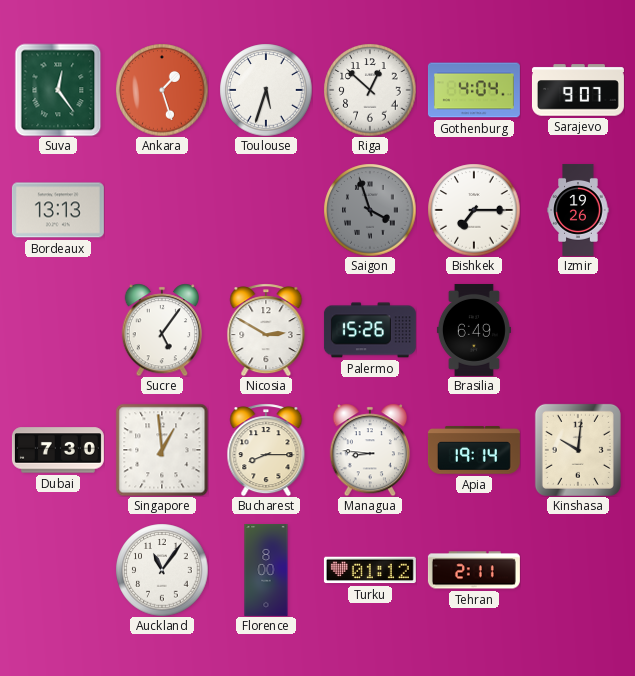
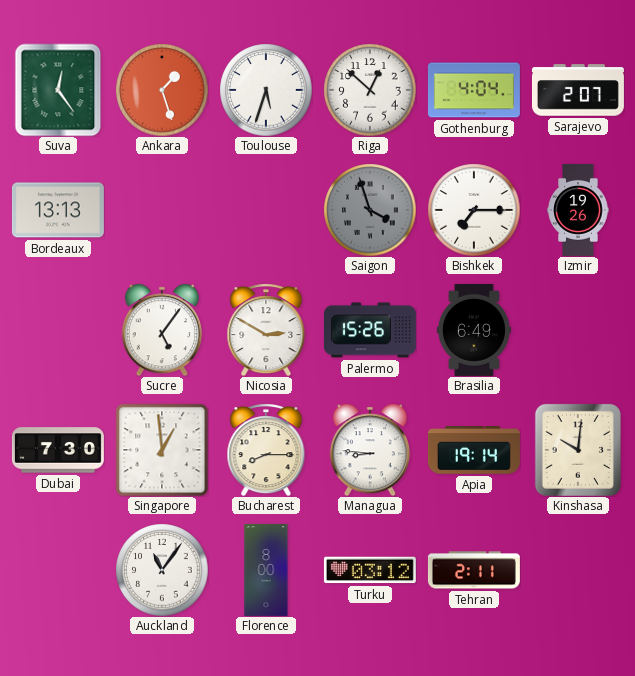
Sarajevo: 9:07 -> 2:07 (578, 90)
Turku: 01:12 -> 03:12 (370, 570)
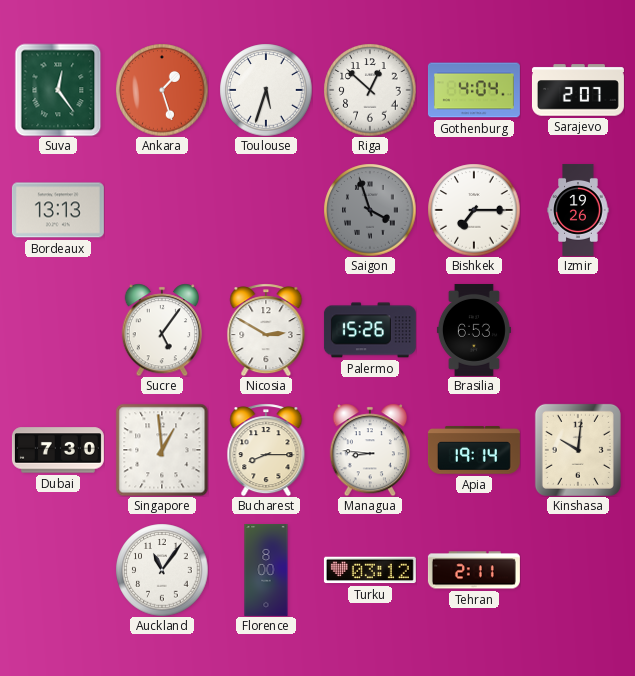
Brasilia: 6:49 -> 6:53 (474, 330)
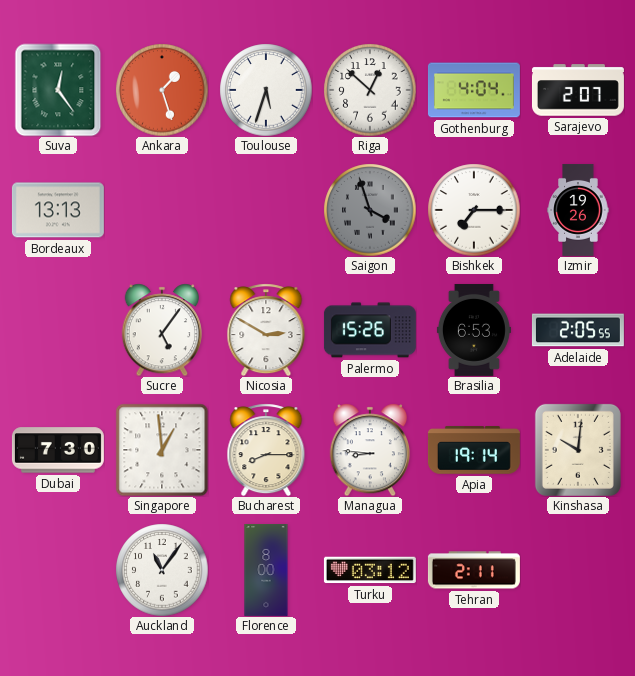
Adelaide: none -> 2:05 (578, 330)
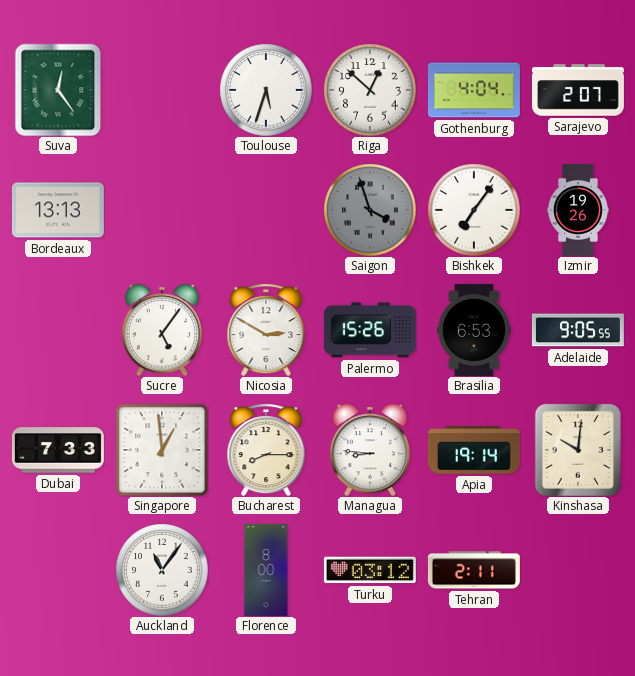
Ankara: 1:27 -> none (162, 90)
Bishkek: 7:15 -> 7:06 (474, 210)
Adelaide: 2:05 -> 9:05 (578, 330)
Dubai: 7:30 -> 7:33 (58, 450)
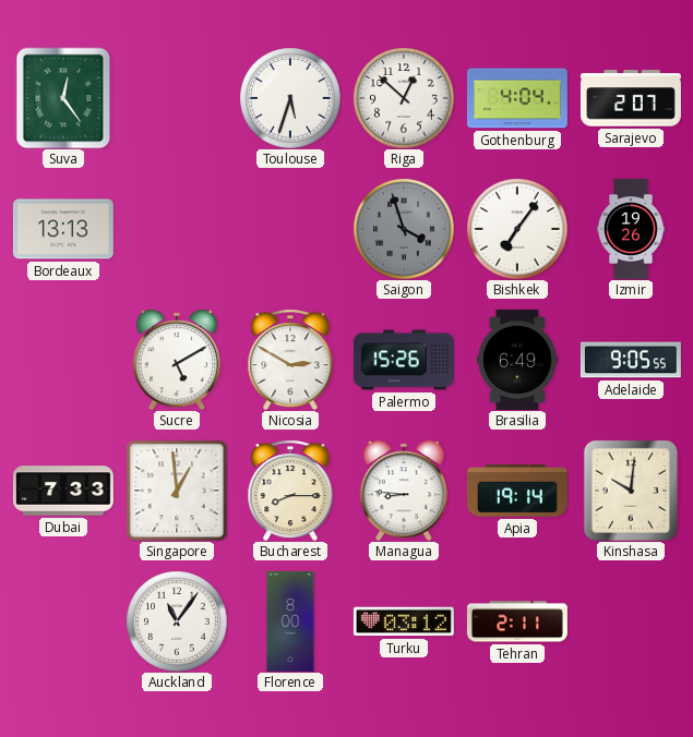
Sucre: 5:06 -> 5:10 (176, 360)
Brasilia: 6:53 -> 6:49 (517, 360)
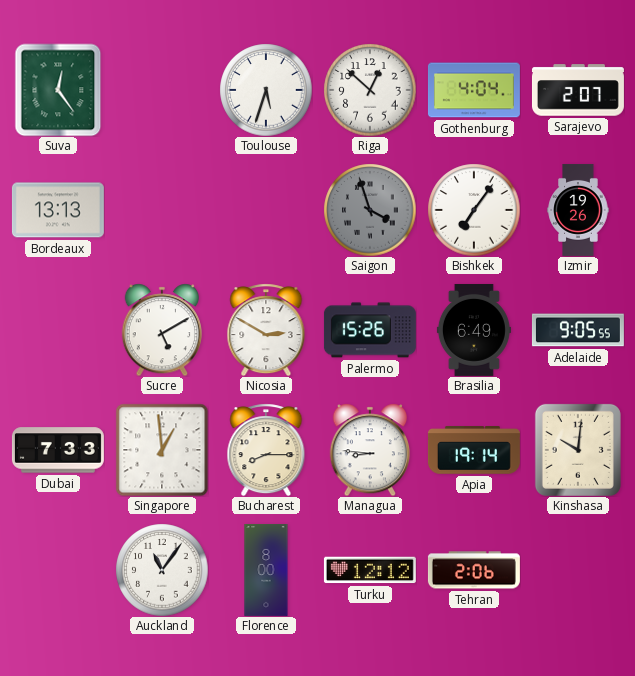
Turku: 03:12 -> 12:12 (370, 570)
Tehran: 2:11 -> 2:06 (474, 570)
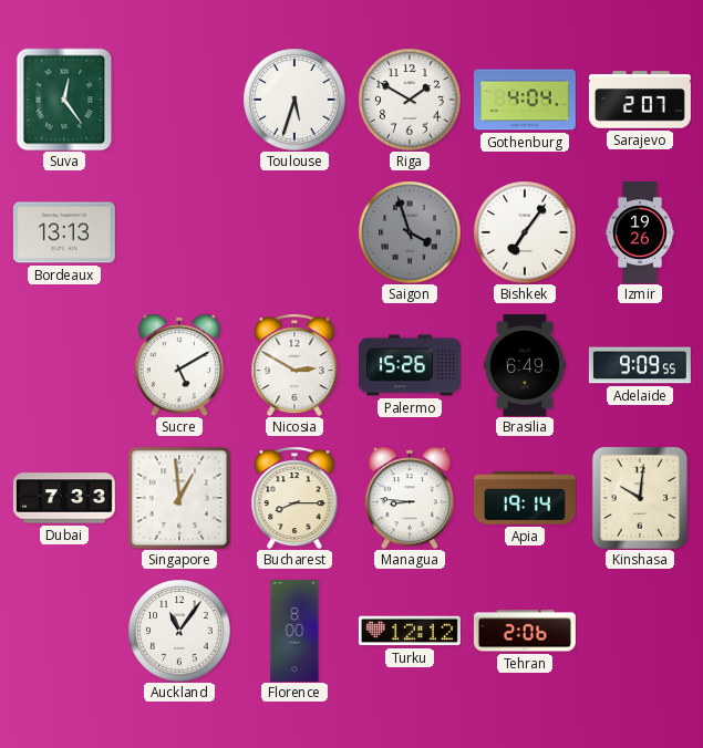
Riga: 12:52 -> 1:50 (410, 100)
Adelaide: 9:05 -> 9:09 (640, 365)
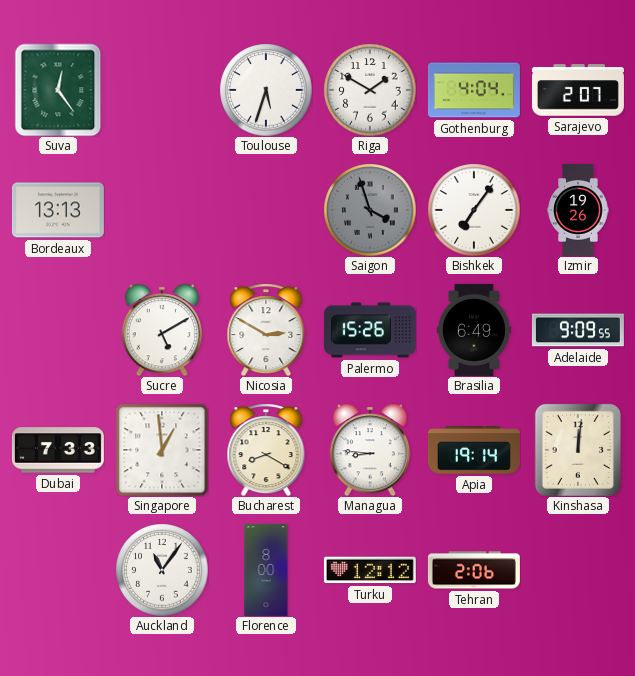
Bucharest: 8:15 -> 8:20 (266, 450)
Kinshasa: 10:01 -> 12:01 (578, 450)
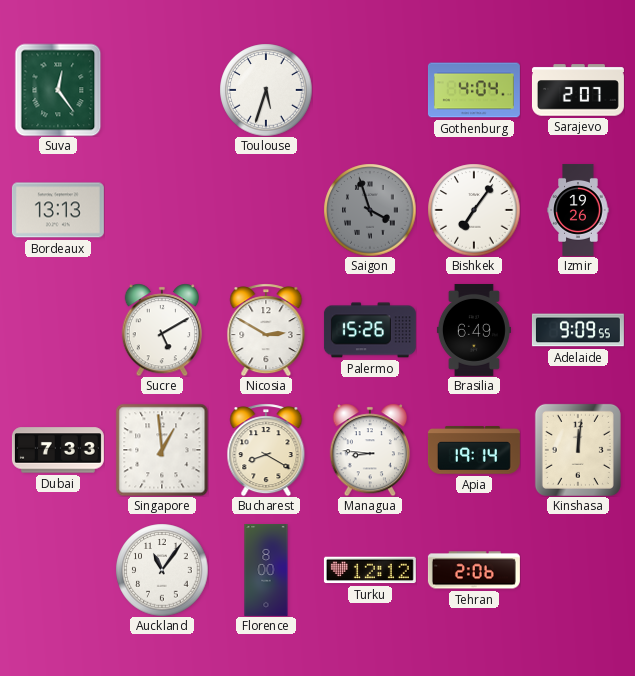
Riga: 1:50 -> none (370, 90)
